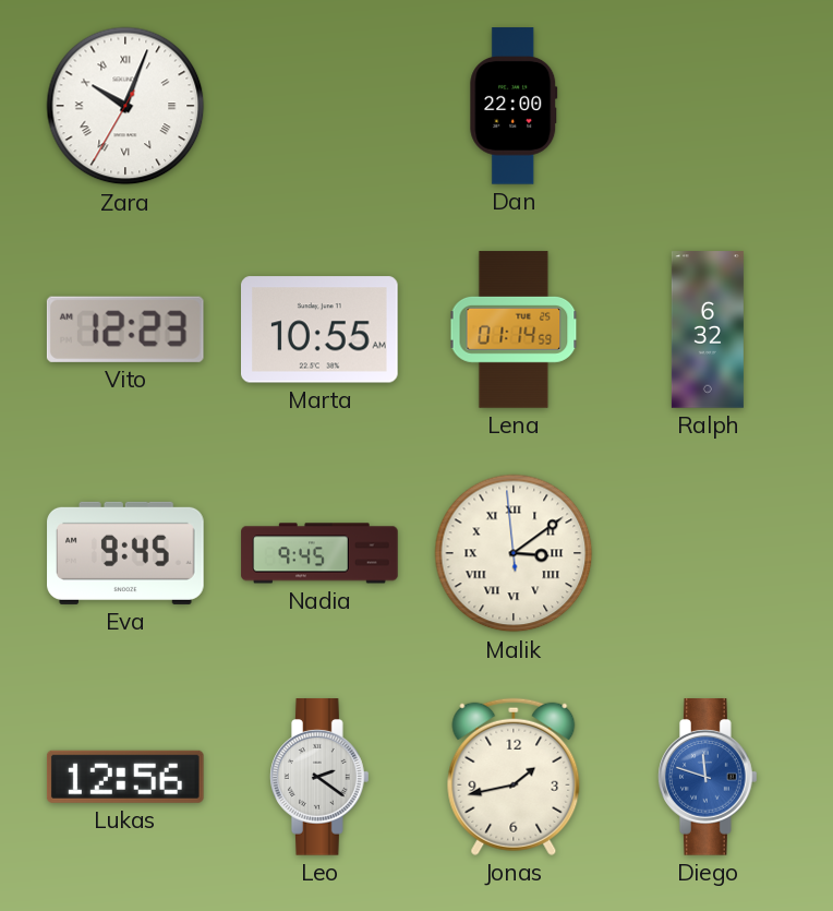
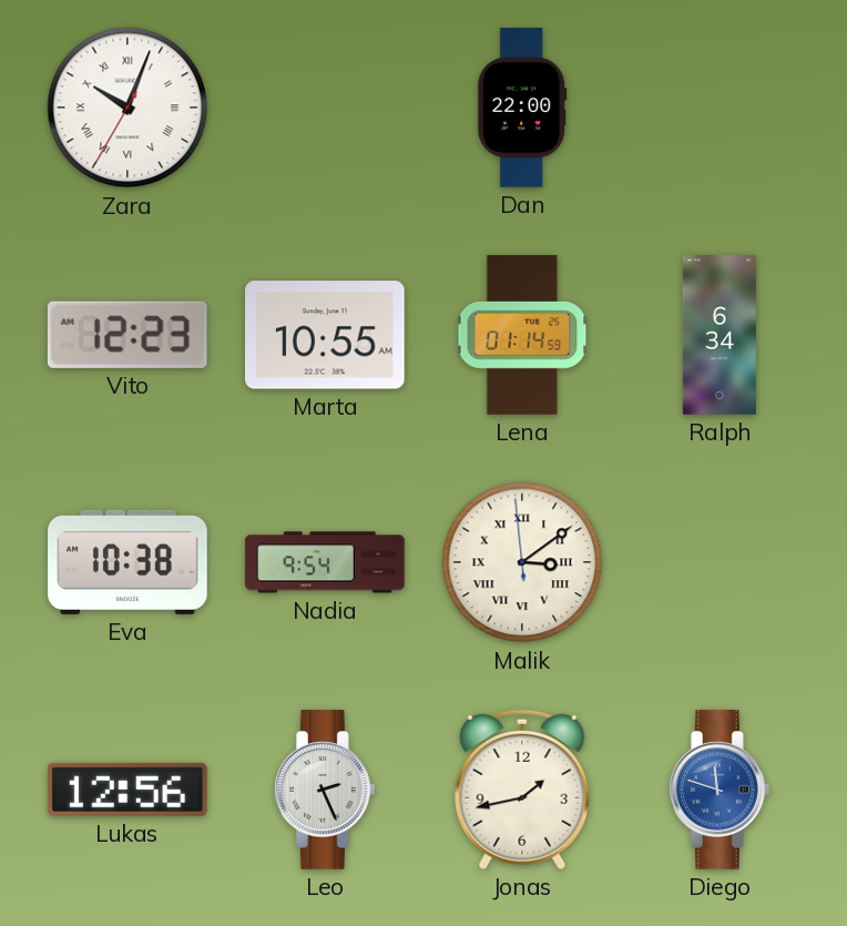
Ralph: 6:32 -> 6:34 (720, 335)
Eva: 9:45 -> 10:38 (127, 562)
Nadia: 9:45 -> 9:54 (325, 562)
Leo: 2:21 -> 2:26 (326, 790)
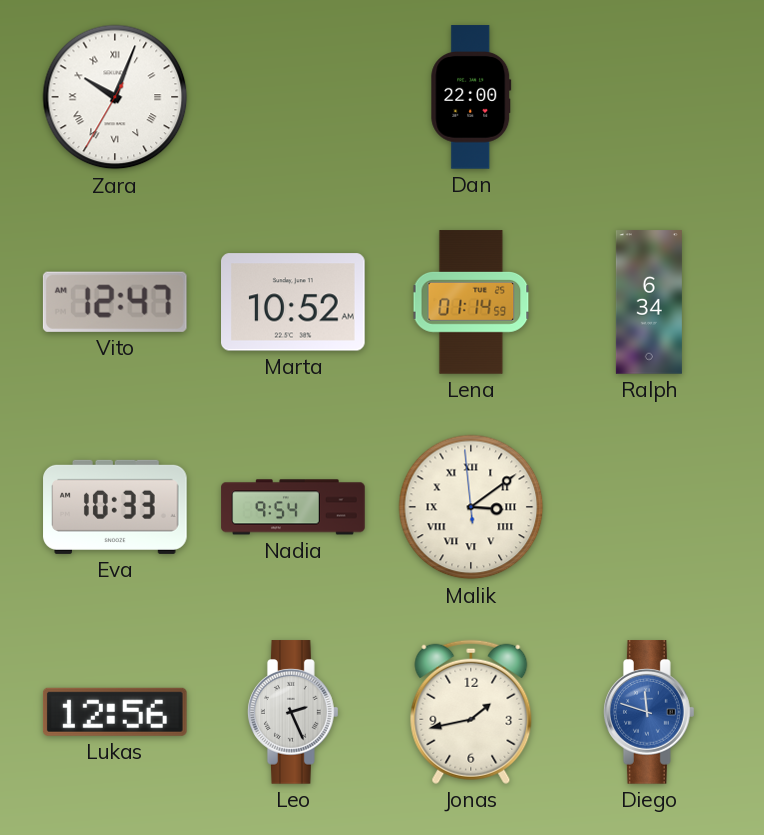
Vito: 12:23 -> 12:47 (115, 302)
Marta: 10:55 -> 10:52 (294, 302)
Eva: 10:38 -> 10:33 (115, 507)
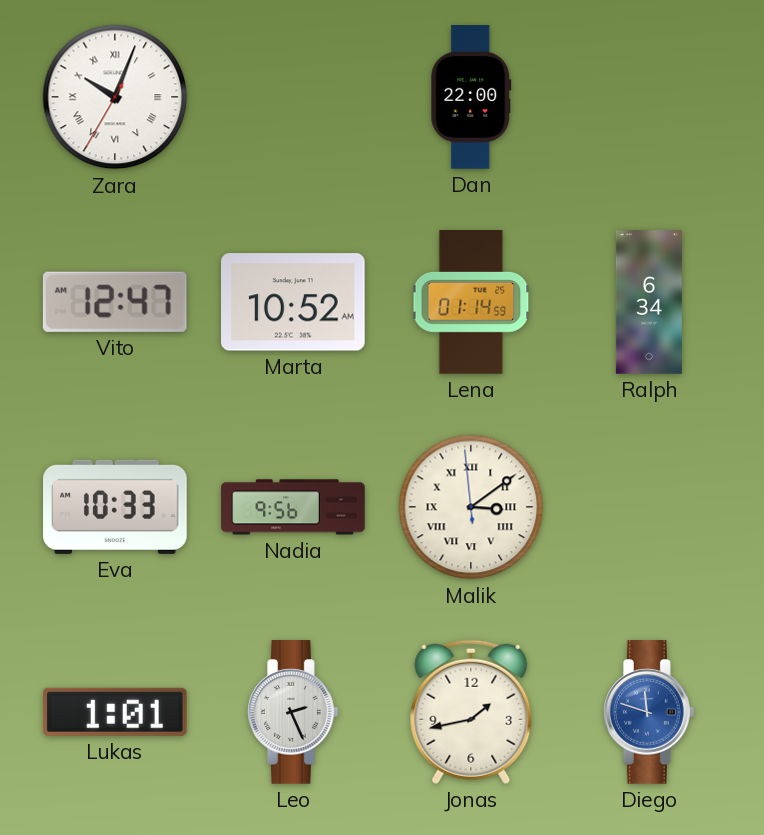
Nadia: 9:54 -> 9:56 (293, 507)
Lukas: 12:56 -> 1:01 (115, 712)
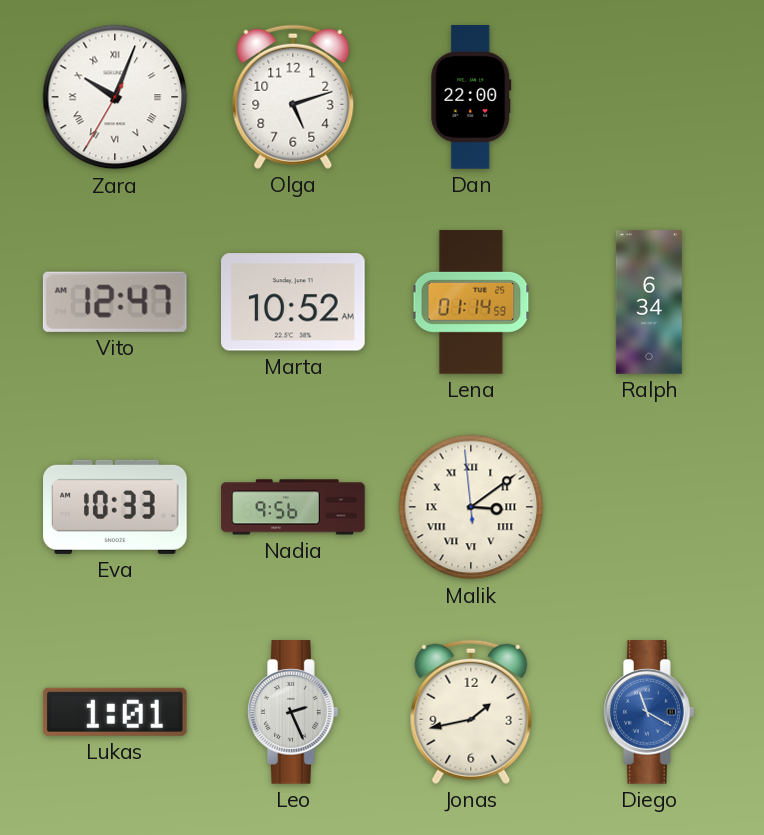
Olga: none -> 5:12 (293, 97)
Diego: 11:48 -> 11:20 (650, 712)
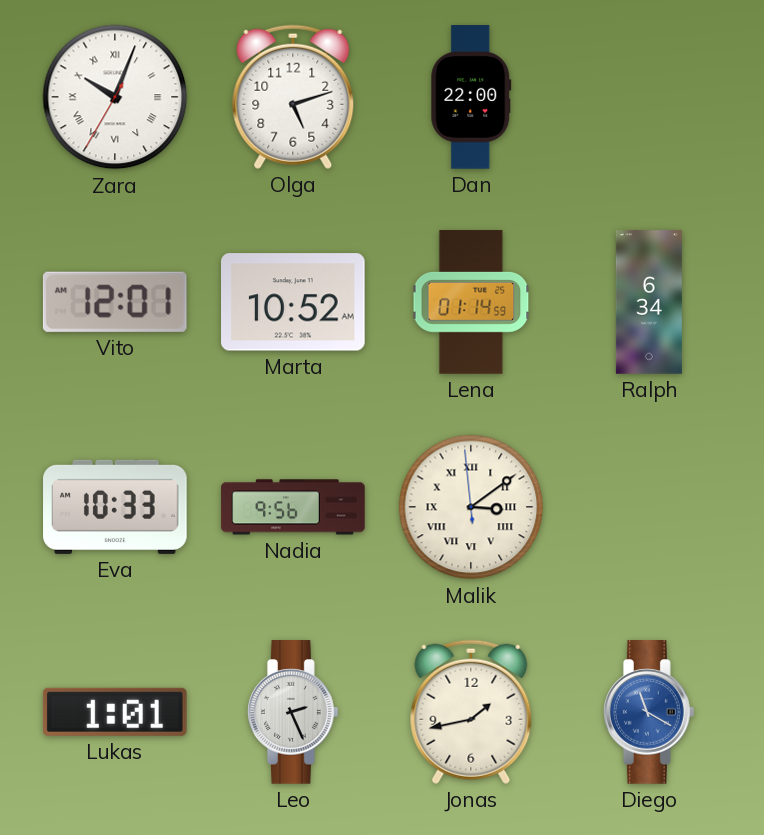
Vito: 12:47 -> 12:01 (115, 302)
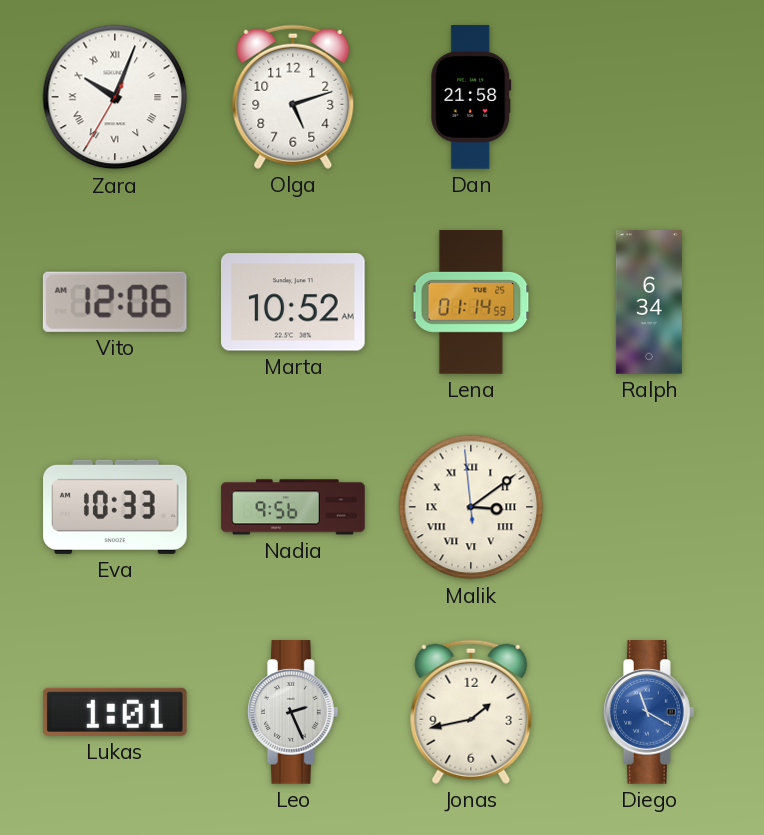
Dan: 22:00 -> 21:58 (471, 97)
Vito: 12:01 -> 12:06 (115, 302)
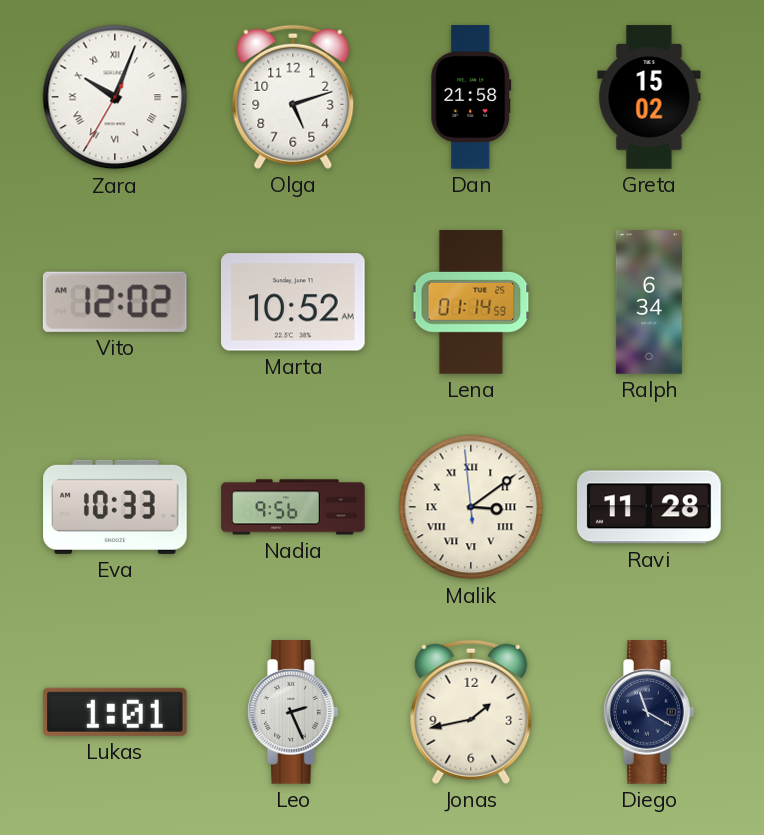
Greta: none -> 15:02 (649, 97)
Vito: 12:06 -> 12:02 (115, 302)
Ravi: none -> 11:28 (649, 507)
Diego dial: blue -> navy (650, 712)
